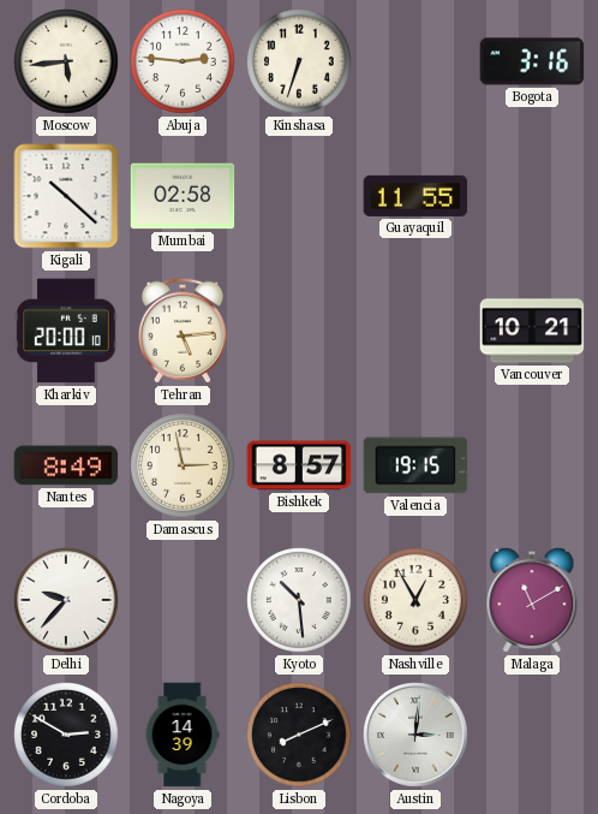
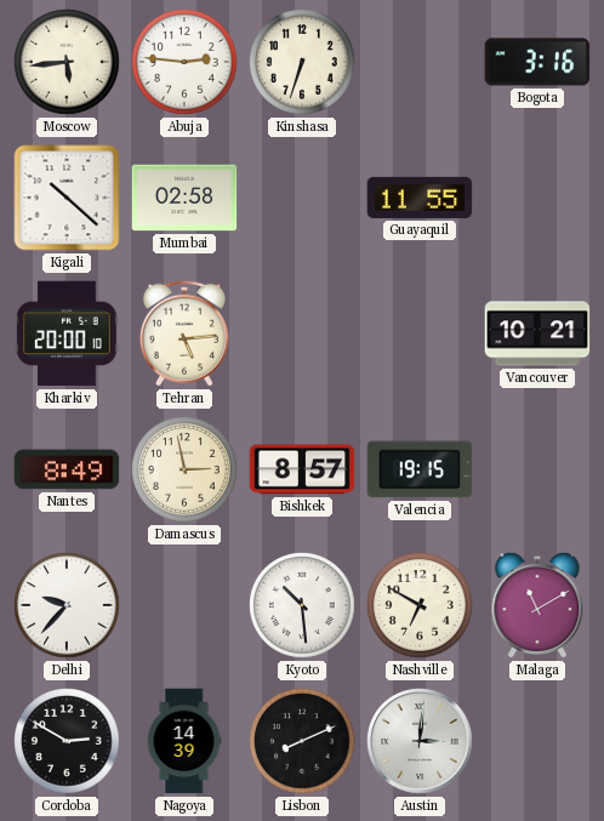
Nashville: 12:55 -> 6:50 (420, 605)
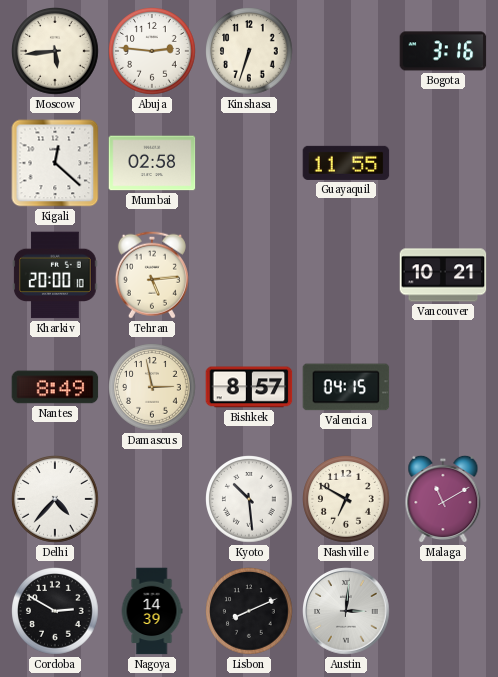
Kigali: 10:22 -> 12:22 (55, 163)
Valencia: 19:15 -> 04:15 (346, 387)
Delhi: 9:37 -> 4:37 (55, 499)
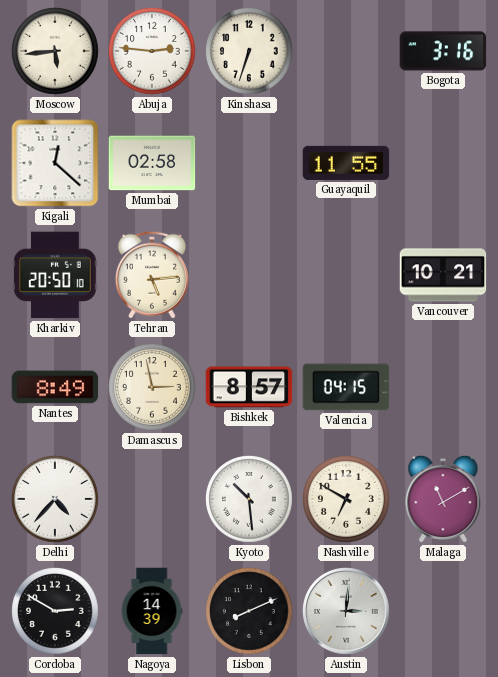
Kharkiv: 20:00 -> 20:50 (55, 275)
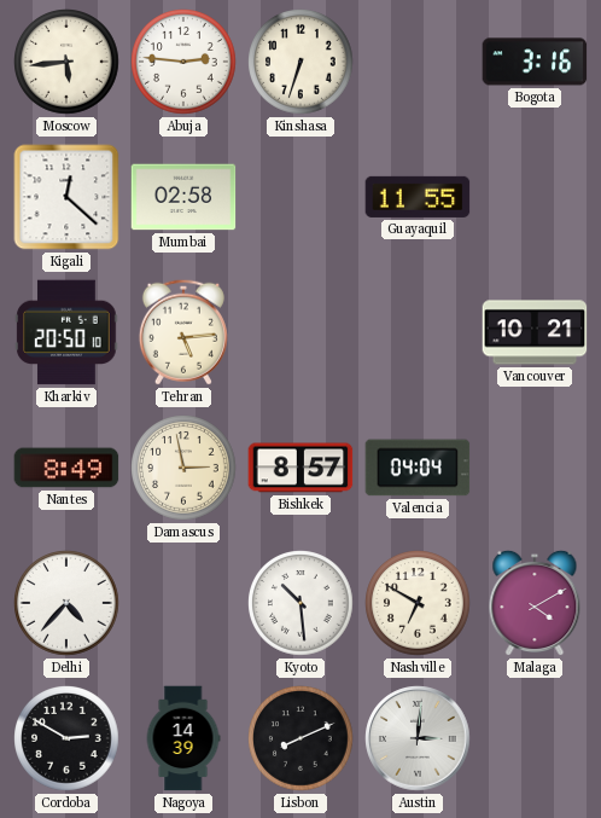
Valencia: 04:15 -> 04:04 (418, 468)
Malaga: 11:10 -> 4:10 (535, 603)
